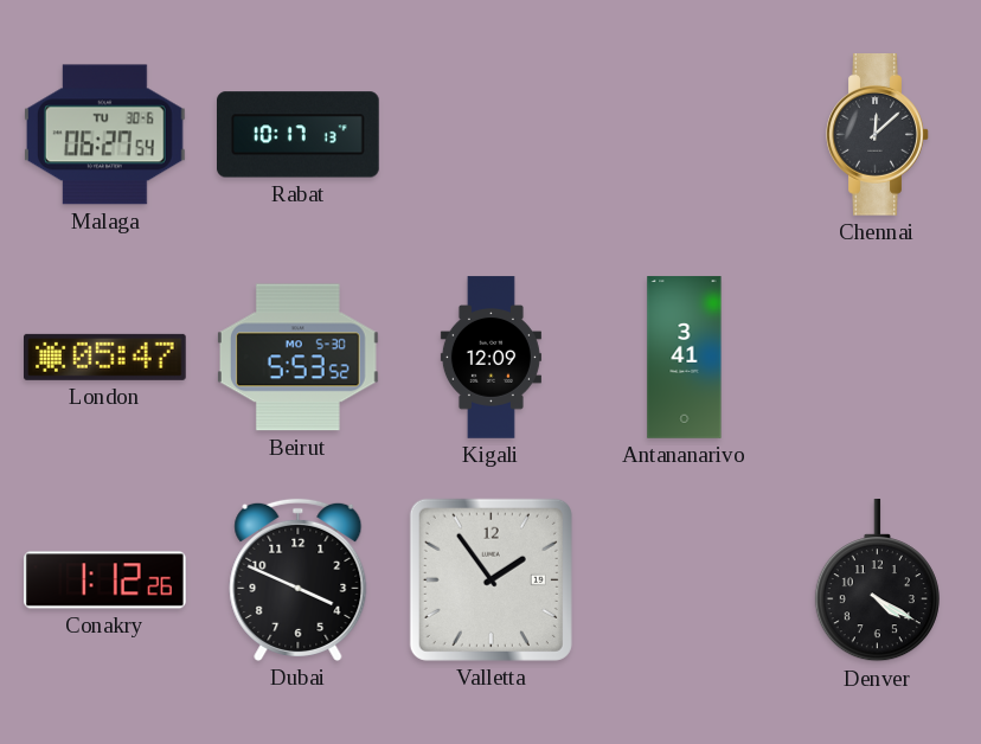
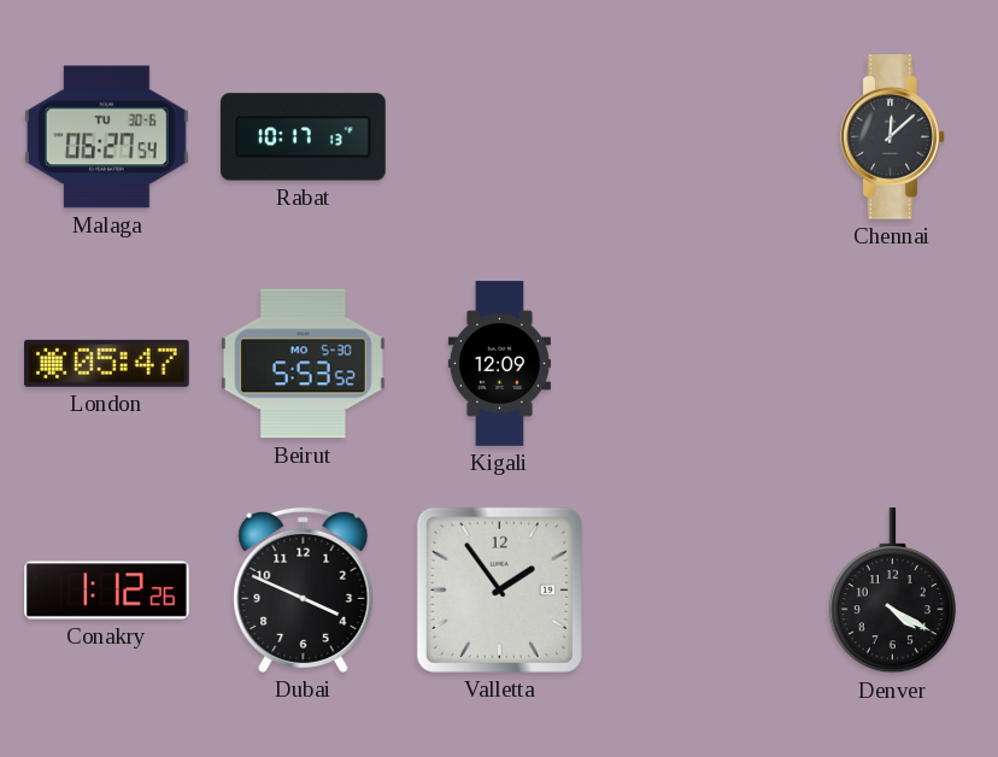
Antananarivo: 3:41 -> none (685, 358)
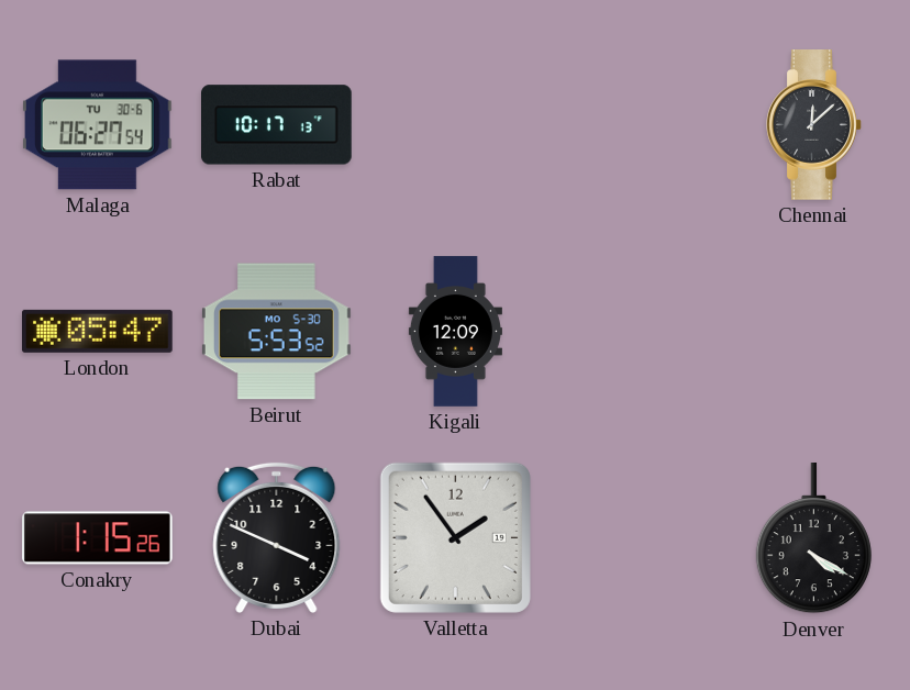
Conakry: 1:12 -> 1:15 (98, 538)
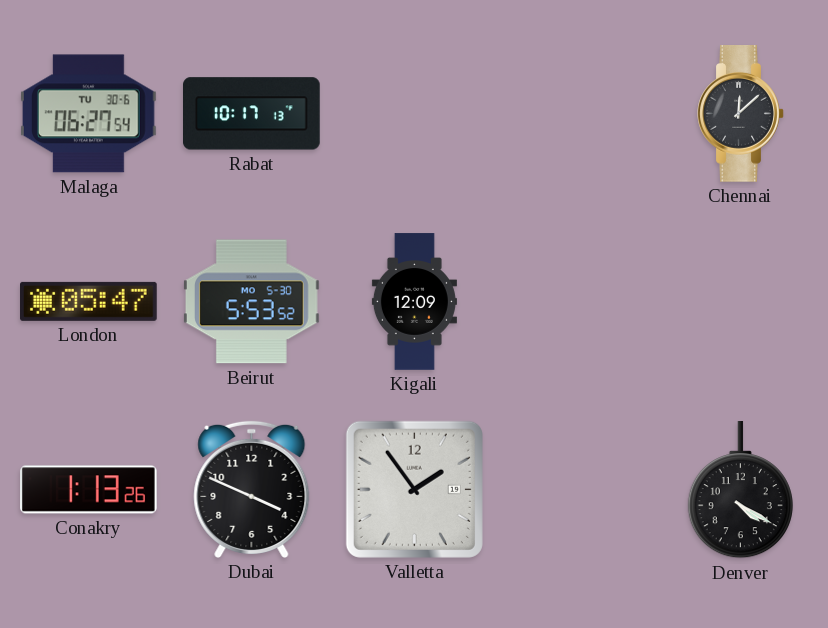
Conakry: 1:15 -> 1:13 (89, 490)
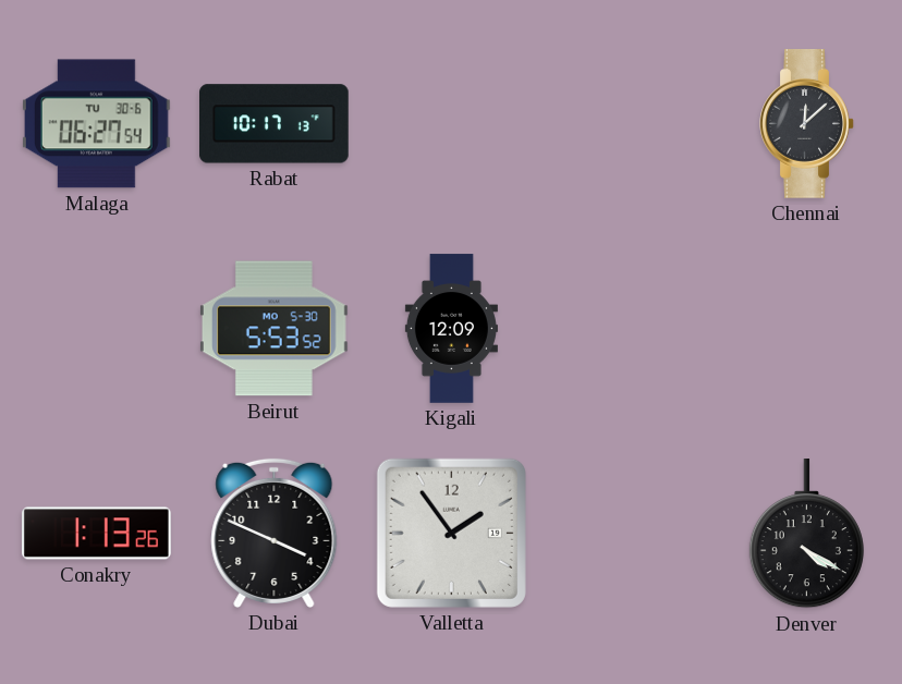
London: 05:47 -> none (89, 301)
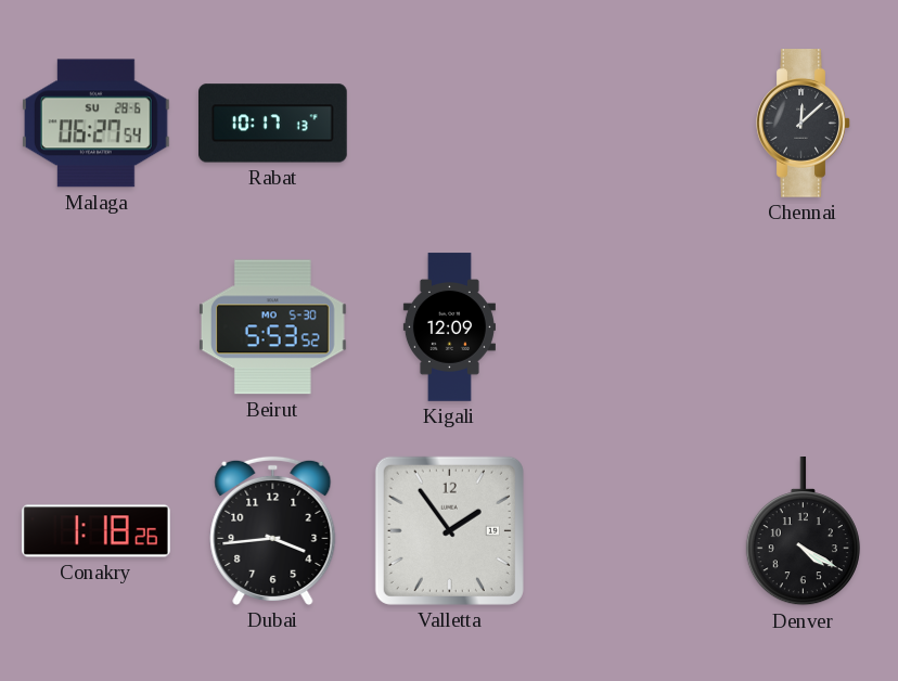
Malaga date: TU 30-6 -> SU 28-6 (95, 124)
Conakry: 1:13 -> 1:18 (97, 531)
Dubai: 3:49 -> 3:44 (273, 530)
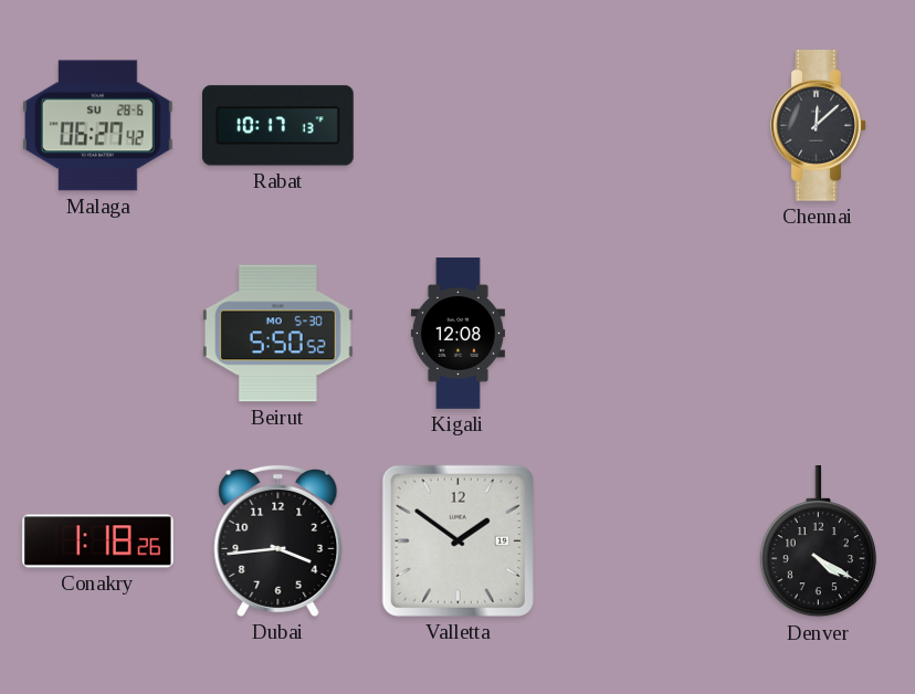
Malaga: 06:27:54 -> 06:27:42 (97, 126)
Beirut: 5:53 -> 5:50 (277, 334)
Kigali: 12:09 -> 12:08 (457, 334)
Valletta: 1:54 -> 1:51 (457, 540)
